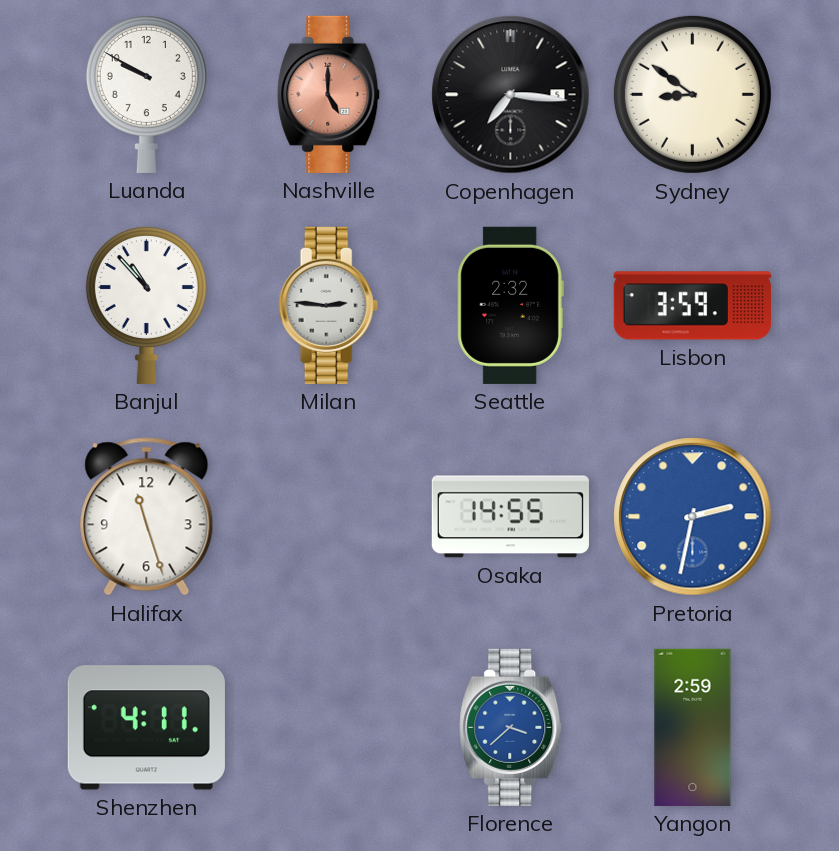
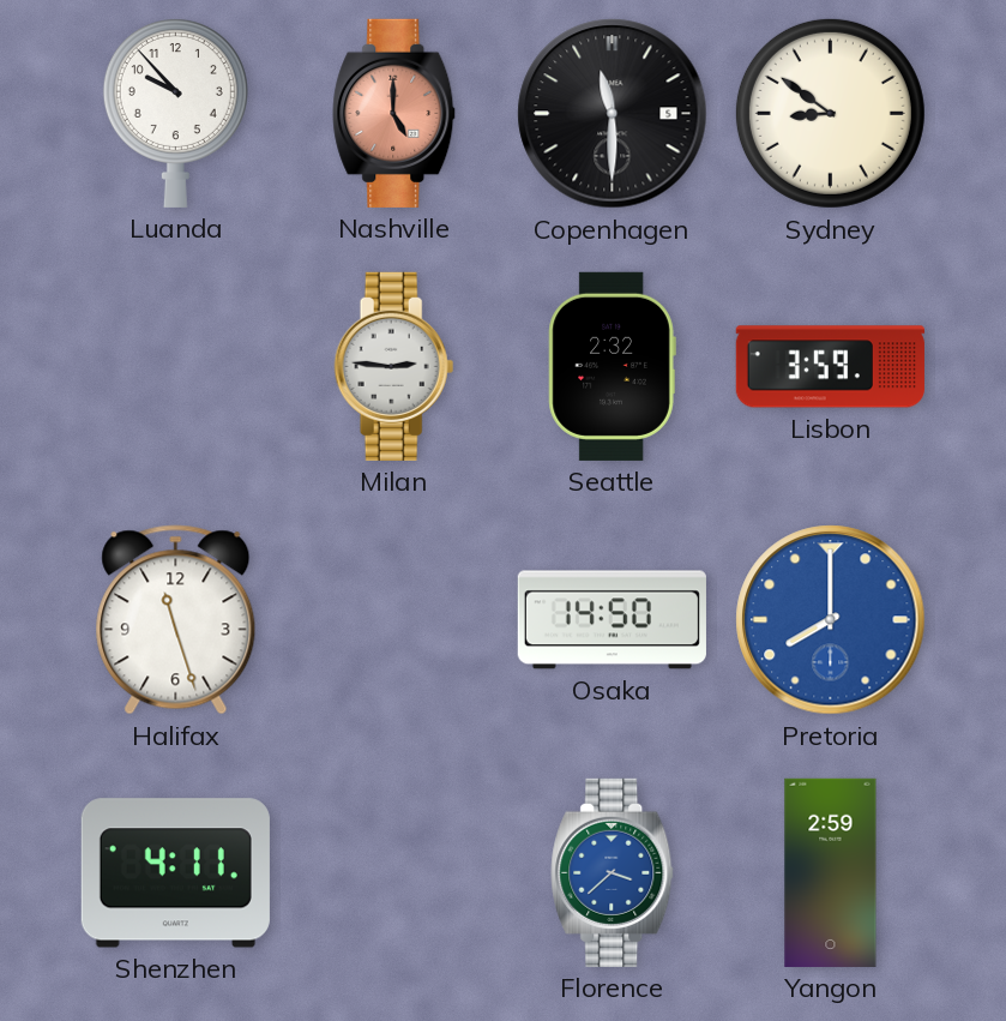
Luanda: 9:50 -> 9:53 (175, 113)
Copenhagen: 7:16 -> 11:30 (613, 114)
Banjul: 10:53 -> none (146, 305)
Osaka: 14:55 -> 14:50 (612, 620)
Pretoria: 2:32 -> 8:00 (831, 620)
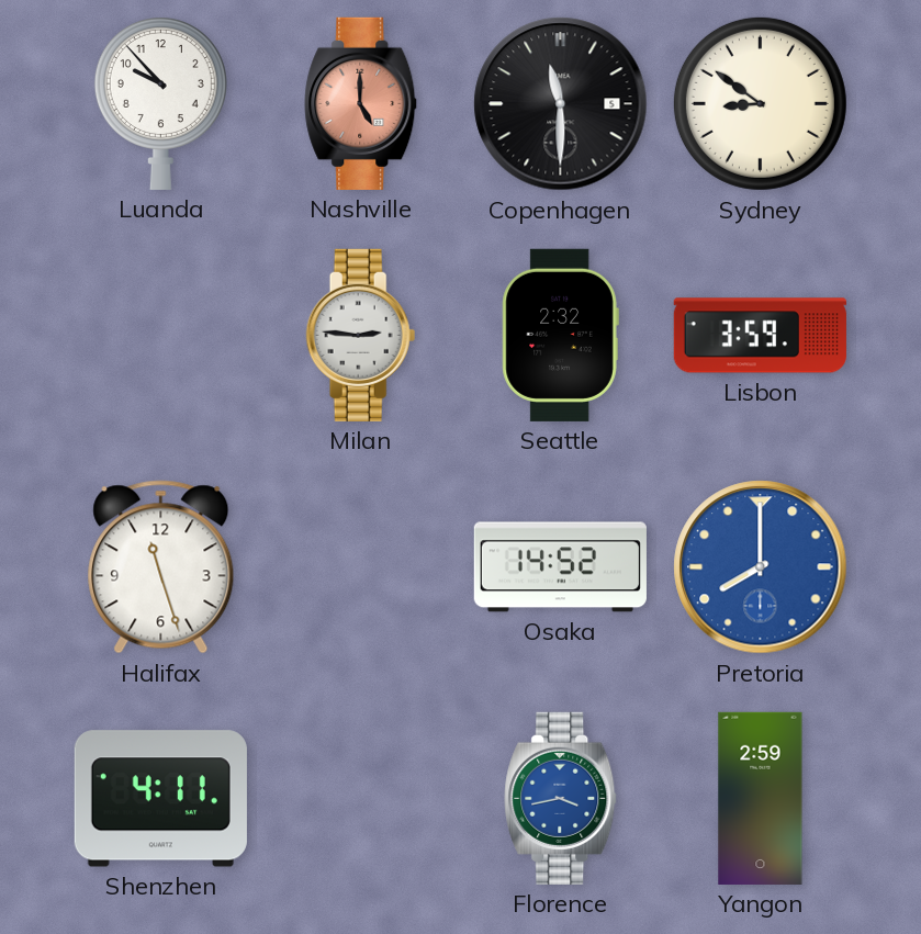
Osaka: 14:50 -> 14:52 (560, 567)
Florence: 3:38 -> 3:43 (561, 798)
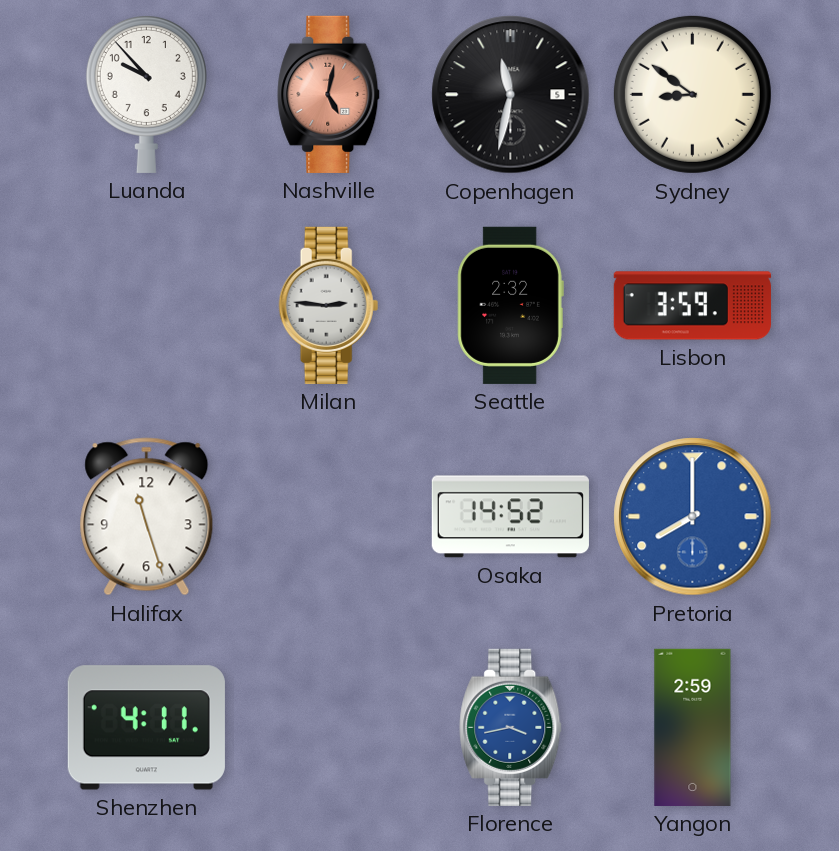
Nashville: 5:00 -> 5:02 (329, 94)
Copenhagen: 11:30 -> 11:32 (511, 95)
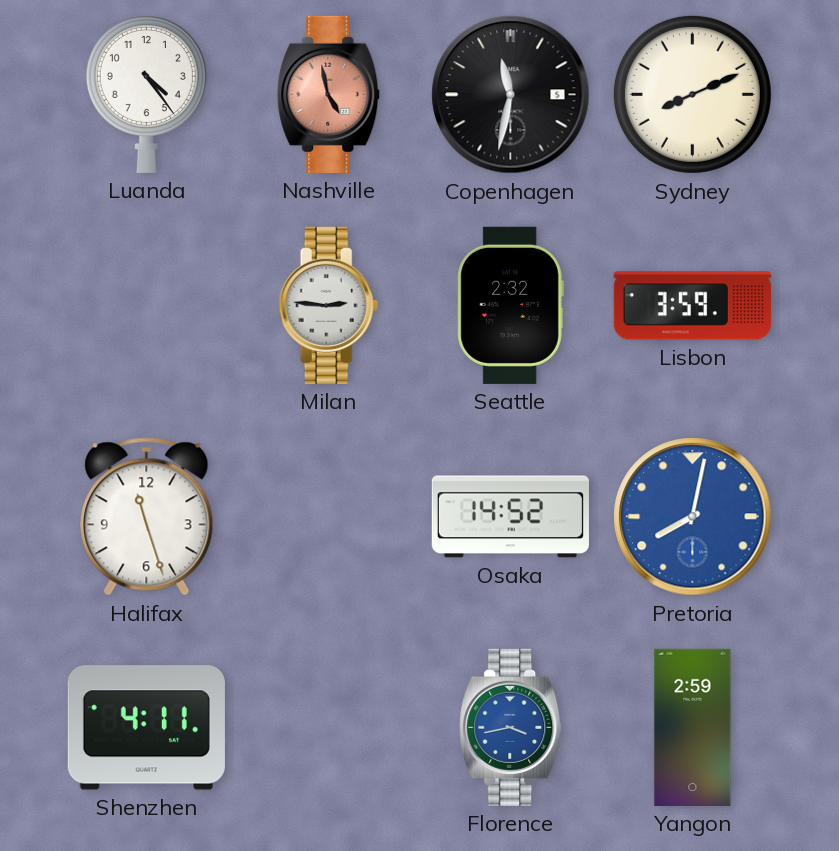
Luanda: 9:53 -> 4:24 (146, 94)
Nashville: 5:02 -> 4:58 (329, 94)
Sydney: 8:51 -> 8:11 (692, 94)
Pretoria: 8:00 -> 8:02 (693, 517)
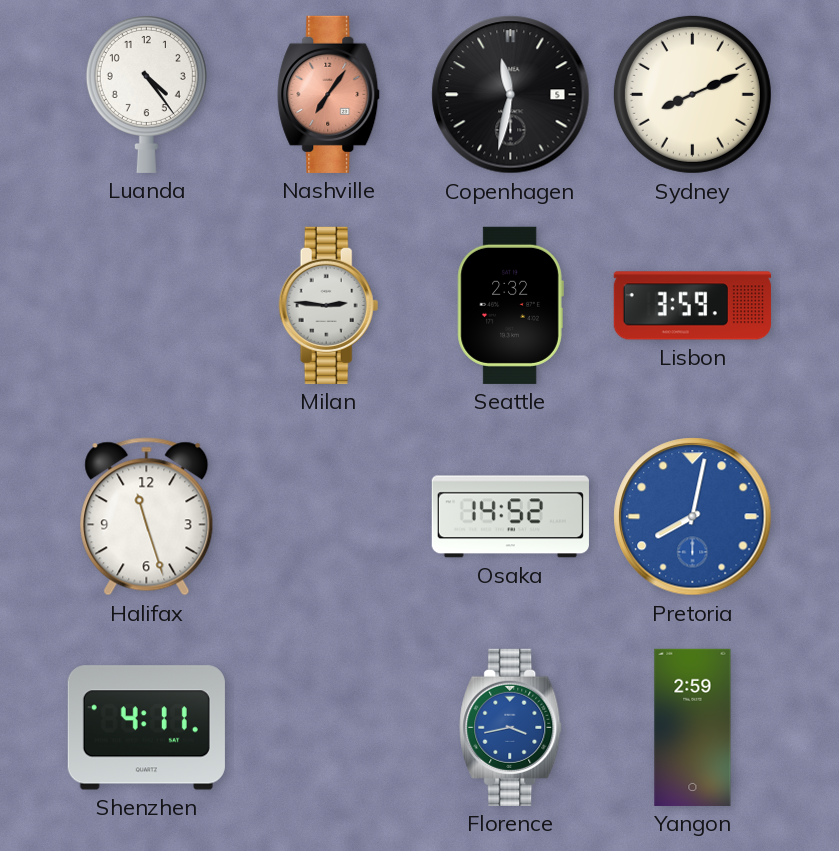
Nashville: 4:58 -> 7:06 (329, 94)
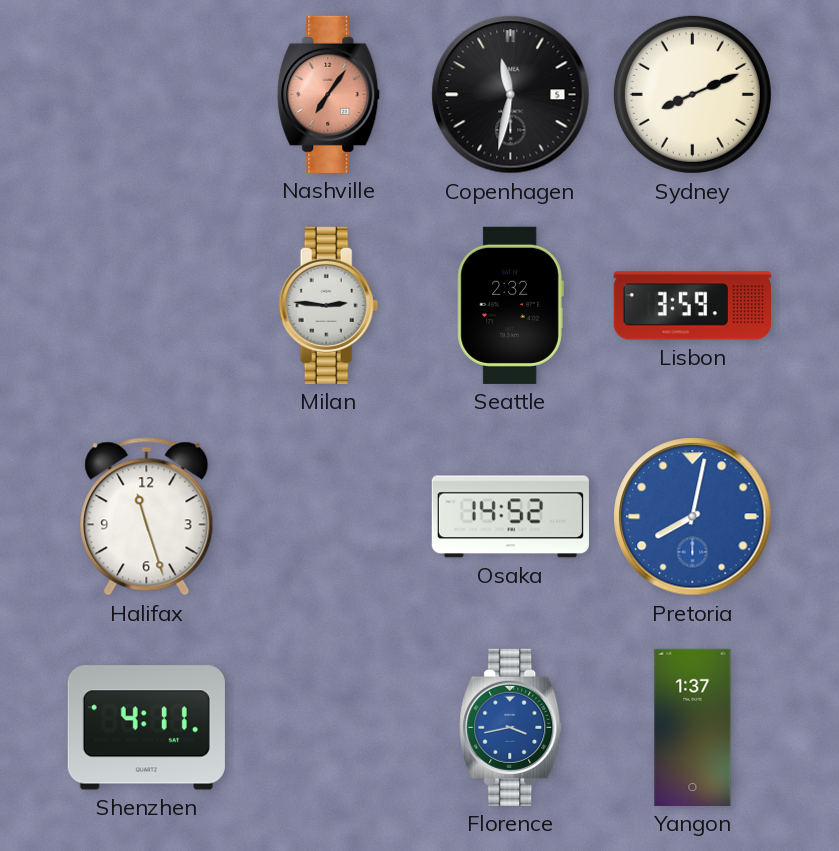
Luanda: 4:24 -> none (146, 94)
Yangon: 2:59 -> 1:37 (693, 727)
